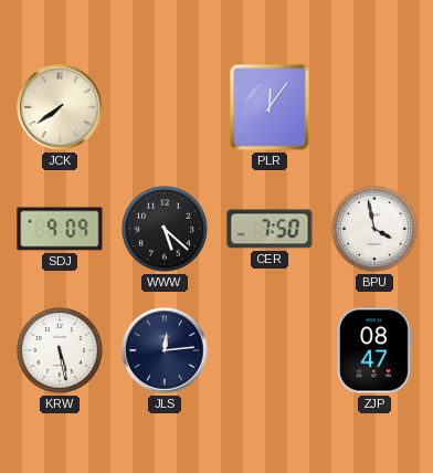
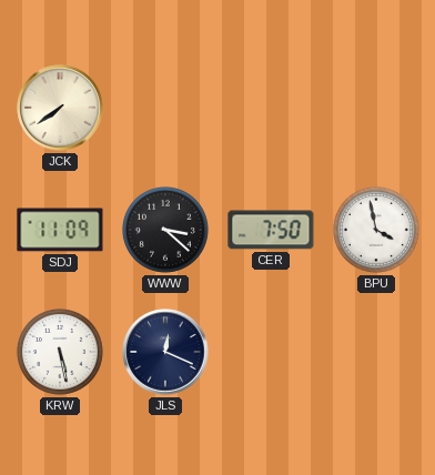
PLR: 12:06 -> none (270, 107)
SDJ: 9:09 -> 11:09 (60, 230)
WWW: 5:22 -> 3:22 (165, 230)
JLS: 12:14 -> 12:19 (165, 352)
ZJP: 08:47 -> none (374, 350)
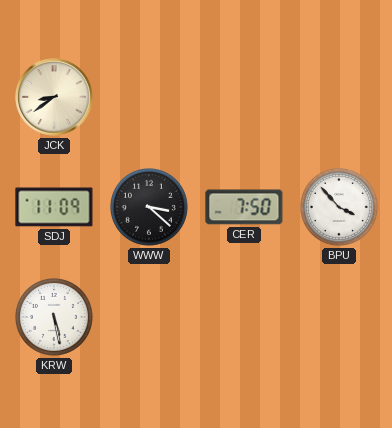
JCK: 7:39 -> 8:39 (54, 97)
BPU: 3:58 -> 3:53 (339, 207)
JLS: 12:19 -> none (165, 352)
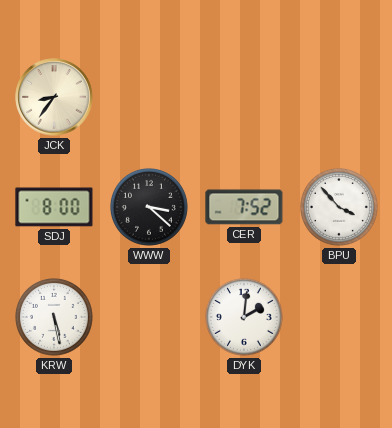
JCK: 8:39 -> 8:36 (54, 97)
SDJ: 11:09 -> 8:00 (54, 207)
CER: 7:50 -> 7:52 (244, 207)
DYK: none -> 2:01 (244, 317)
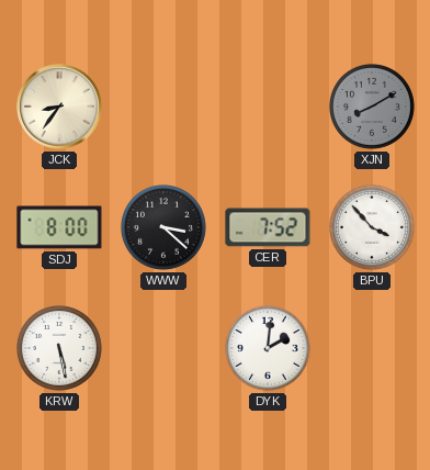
XJN: none -> 8:10 (372, 107)
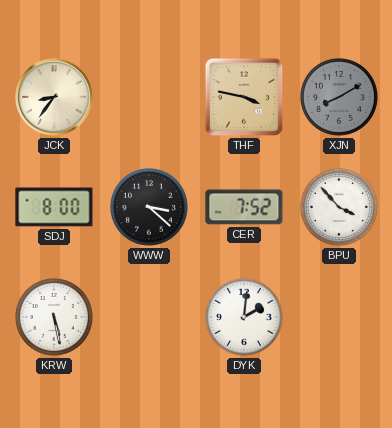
THF: none -> 3:47 (244, 97)
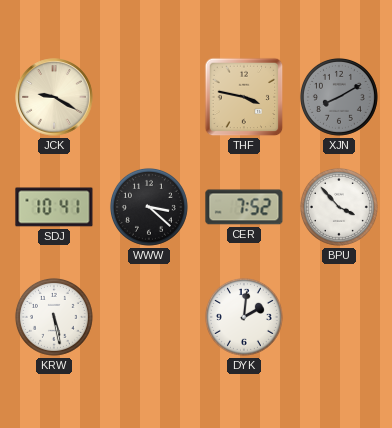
JCK: 8:36 -> 9:20 (54, 97)
SDJ: 8:00 -> 10:41 (54, 207)
